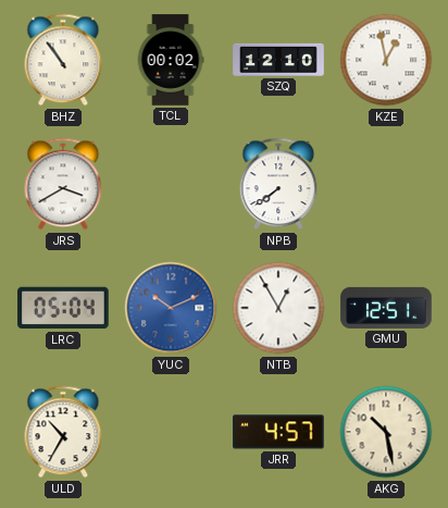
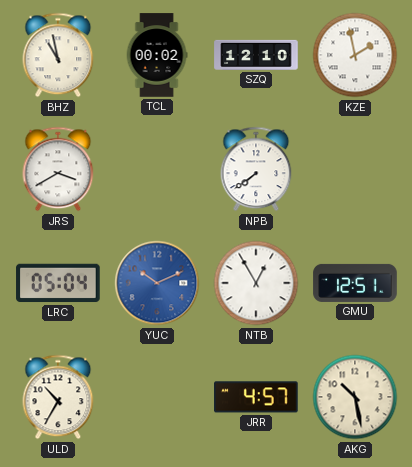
BHZ: 10:54 -> 10:58 (58, 55)
KZE: 12:58 -> 1:58 (355, 55)
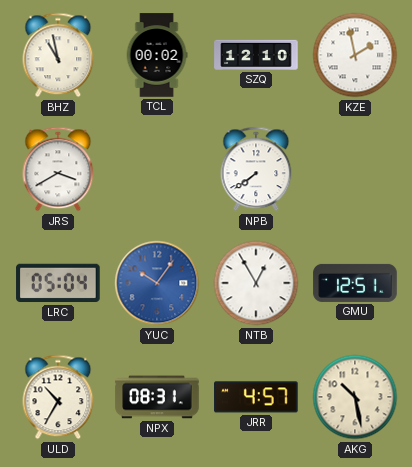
YUC: 10:11 -> 10:06 (157, 283)
NPX: none -> 08:31 (157, 397)
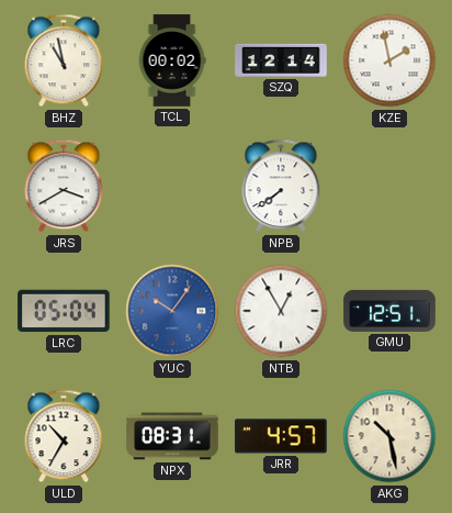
SZQ: 12:10 -> 12:14 (281, 60)
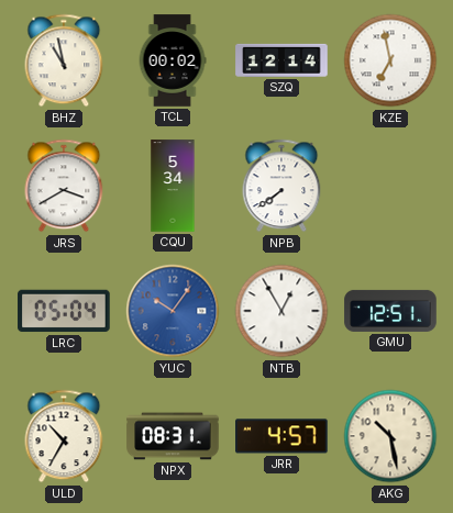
KZE: 1:58 -> 6:58 (390, 60)
CQU: none -> 5:34 (173, 186)
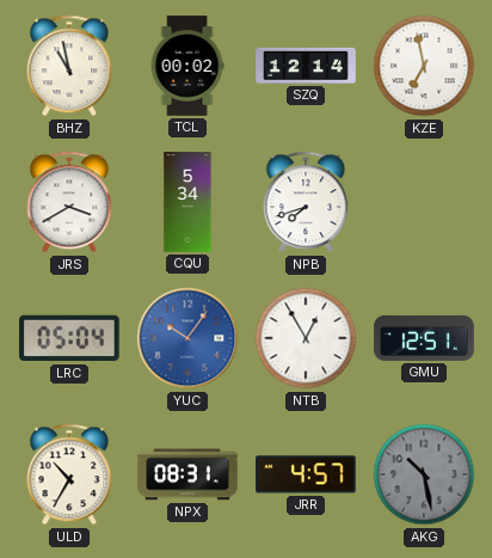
NPB: 7:39 -> 7:42 (306, 202)
AKG dial: cream -> grey (424, 474)
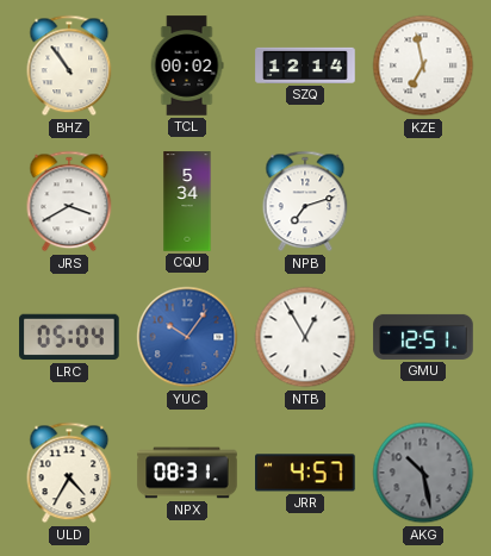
BHZ: 10:58 -> 10:54 (69, 65)
NPB: 7:42 -> 7:12 (305, 201)
ULD: 10:35 -> 4:35 (69, 473)
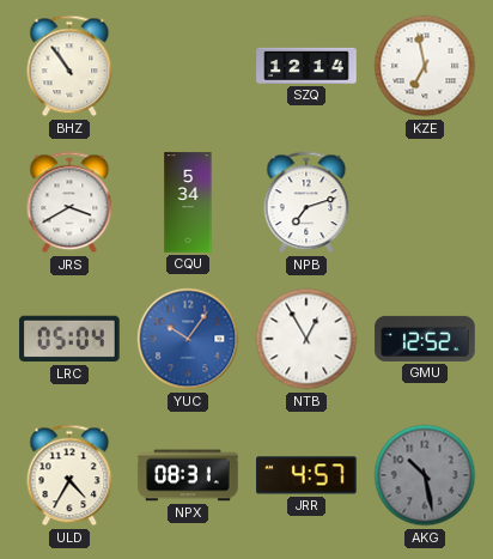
TCL: 00:02 -> none (187, 65)
GMU: 12:51 -> 12:52 (425, 339)
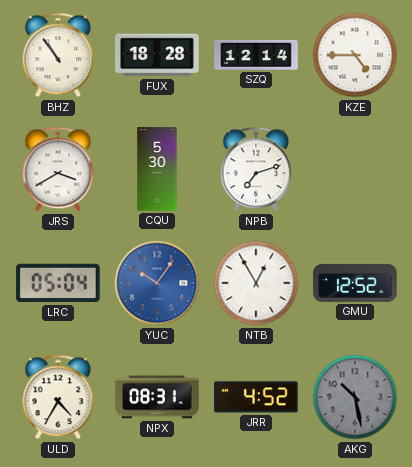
FUX: none -> 18:28 (157, 55)
KZE: 6:58 -> 4:45 (355, 55)
CQU: 5:34 -> 5:30 (157, 169)
JRR: 4:57 -> 4:52 (256, 397)
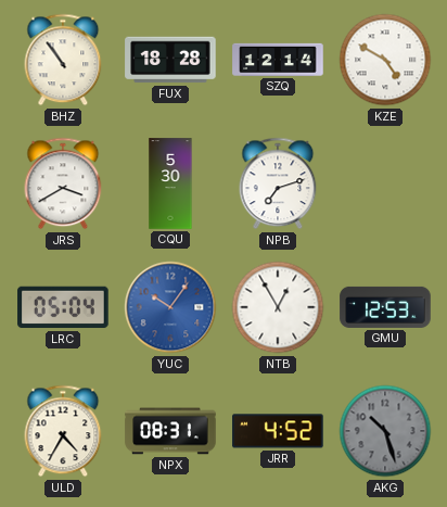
KZE: 4:45 -> 4:50 (385, 60)
GMU: 12:52 -> 12:53 (385, 307)
AKG: 10:28 -> 10:27 (385, 431)
